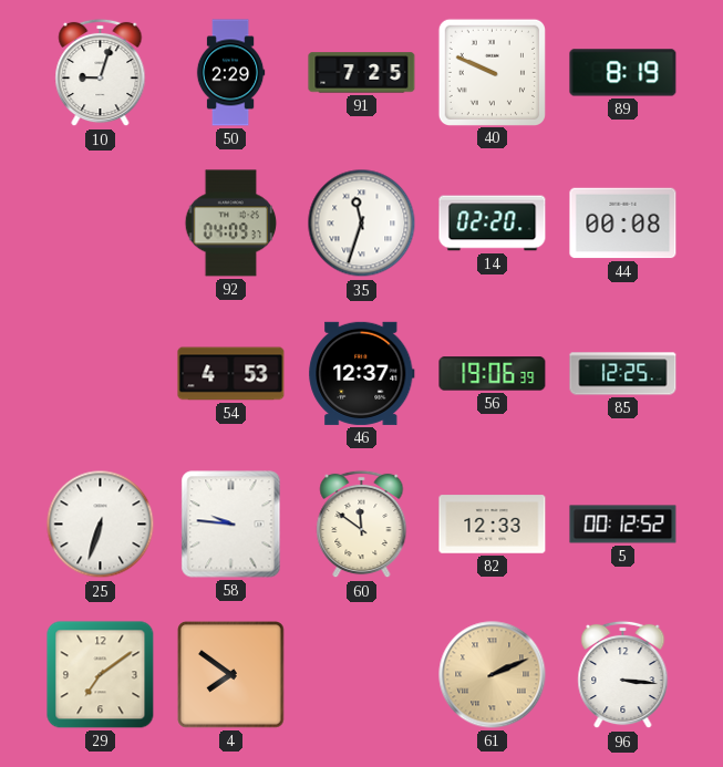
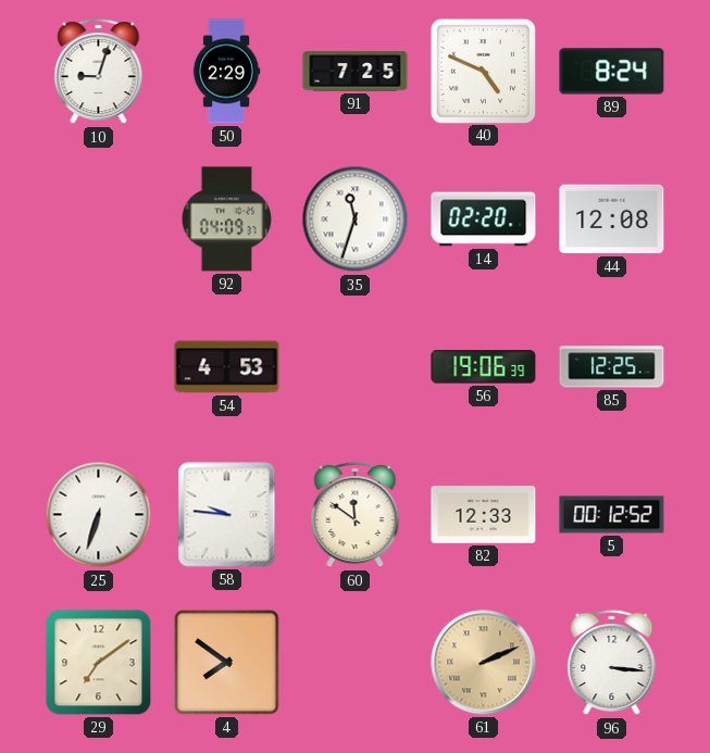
40: 9:49 -> 4:49 (483, 71)
89: 8:19 -> 8:24 (612, 72)
44: 00:08 -> 12:08 (612, 219)
46: 12:37 -> none (362, 373)
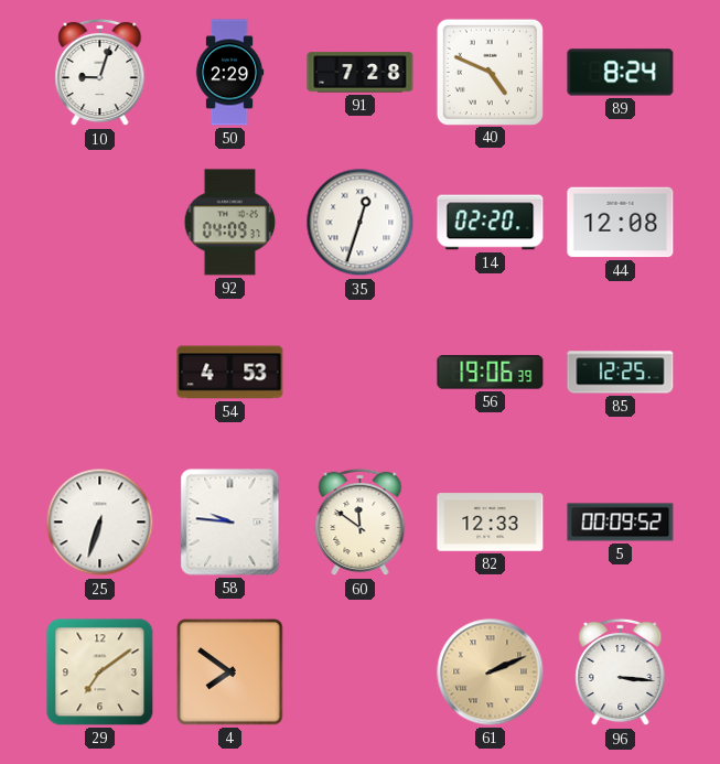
91: 7:25 -> 7:28 (361, 73)
35: 11:33 -> 12:33 (361, 223)
5: 00:12 -> 00:09 (621, 523)
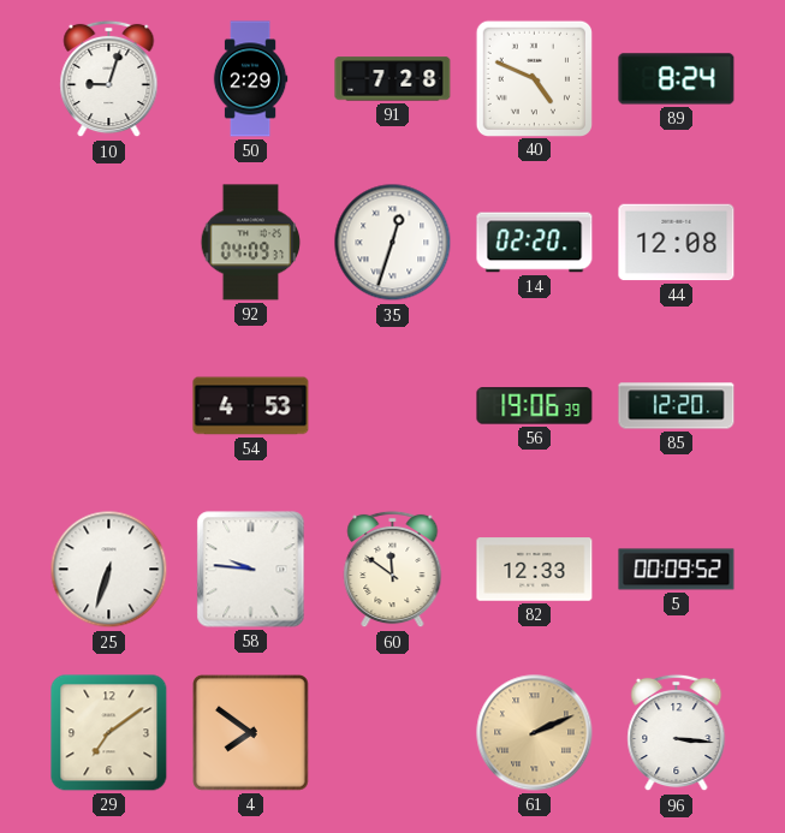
85: 12:25 -> 12:20 (677, 406)
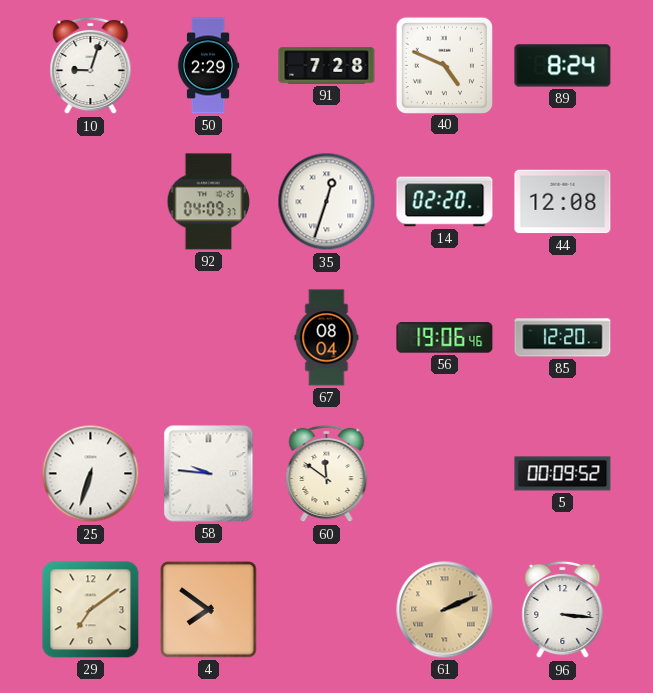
54: 4:53 -> none (251, 406)
67: none -> 08:04 (327, 338)
56: 19:06:39 -> 19:06:46 (445, 338)
82: 12:33 -> none (535, 570)
